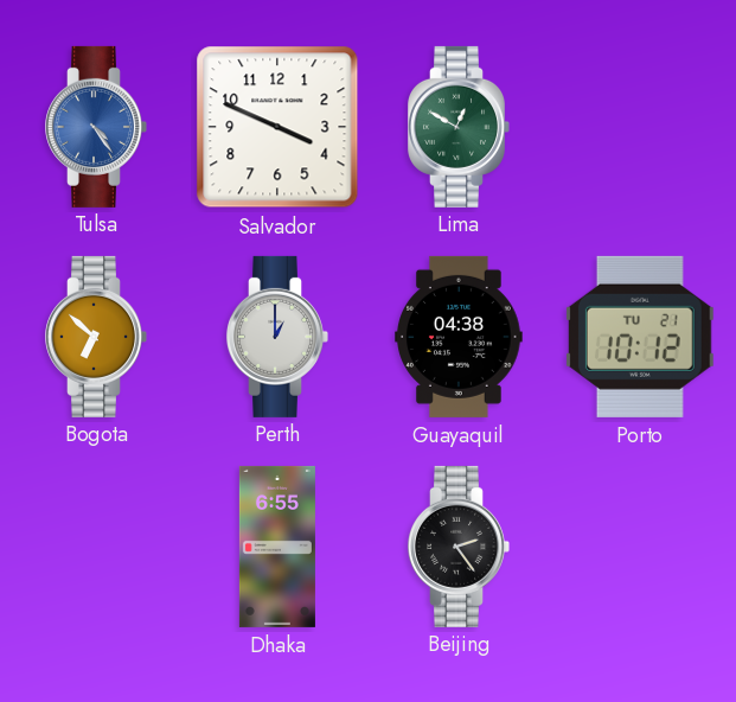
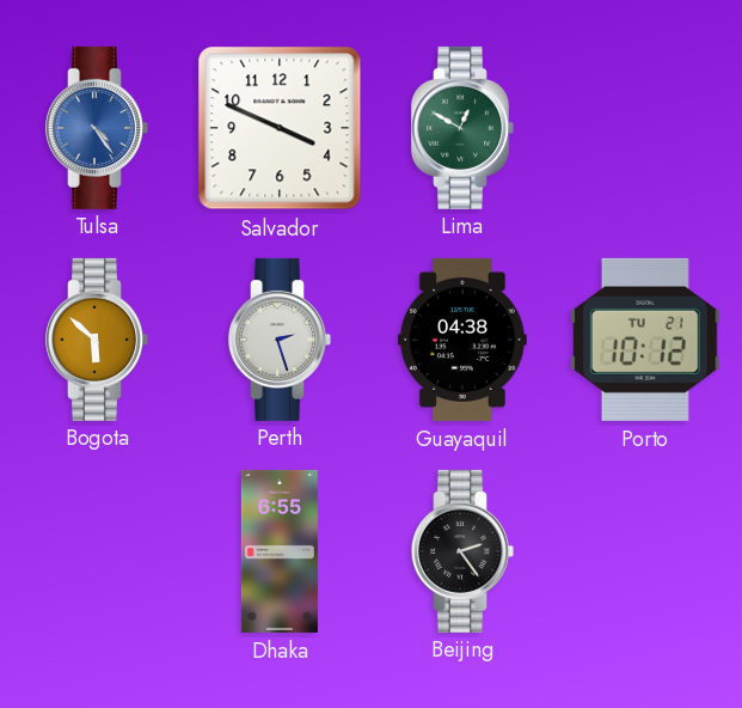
Bogota: 6:52 -> 5:52 (97, 340)
Perth: 1:00 -> 2:27 (280, 340)
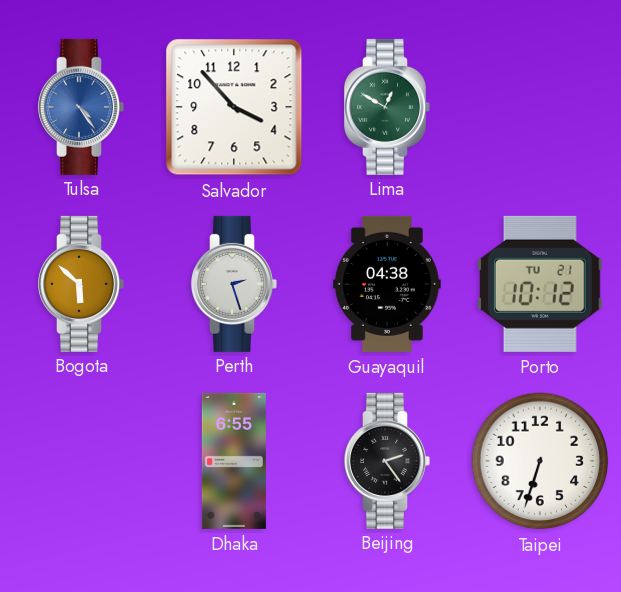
Salvador: 3:49 -> 3:53 (234, 107)
Taipei: none -> 6:33 (540, 461)
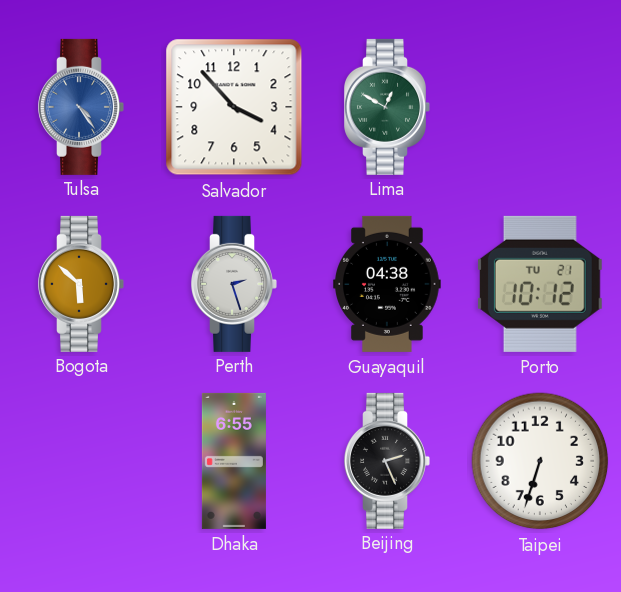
Beijing: 2:24 -> 2:26 (387, 461)
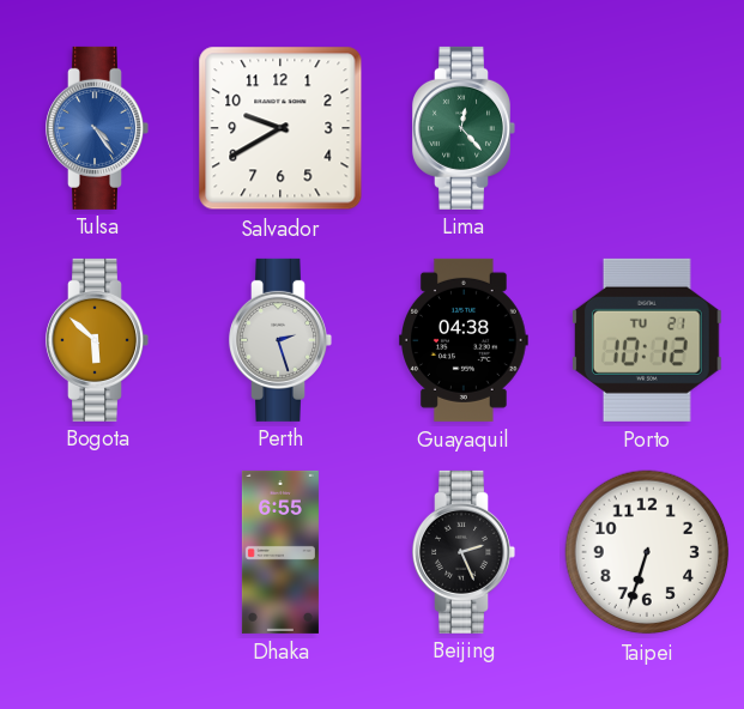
Salvador: 3:53 -> 9:40 (280, 128)
Lima: 12:50 -> 12:23 (464, 128)
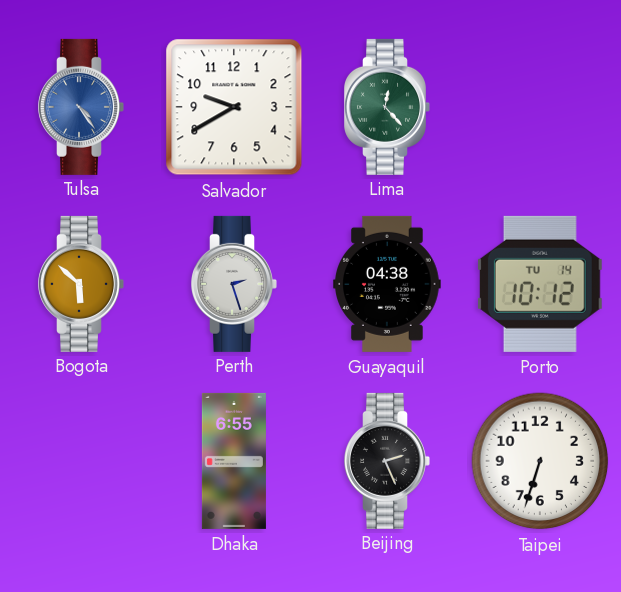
Porto date: TU 21 -> TU 14 (540, 284)
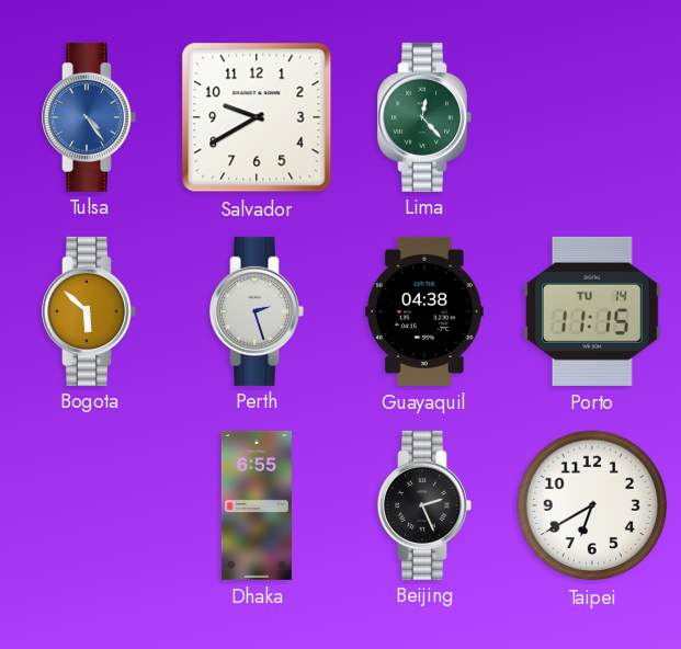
Porto: 10:12 -> 11:15 (592, 311)
Taipei: 6:33 -> 6:40 (592, 505)
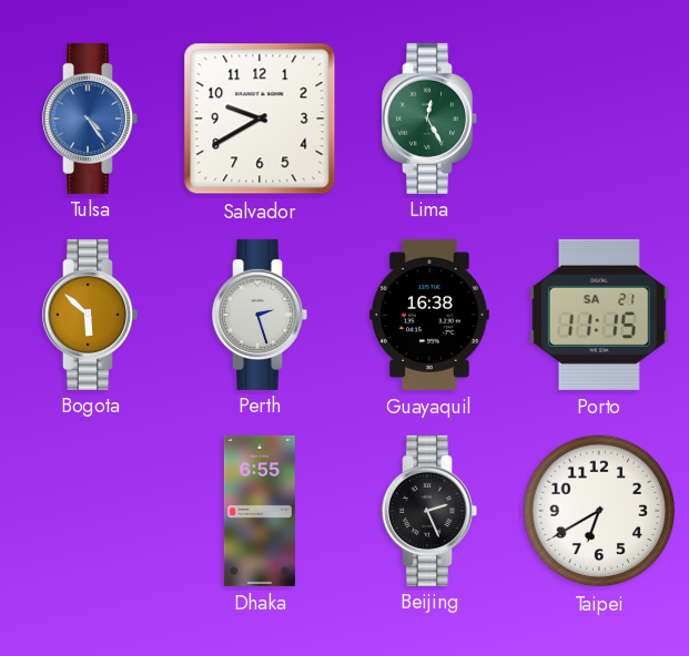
Lima: 12:23 -> 12:25 (429, 119)
Guayaquil: 04:38 -> 16:38 (430, 315)
Porto date: TU 14 -> SA 21 (599, 315)
